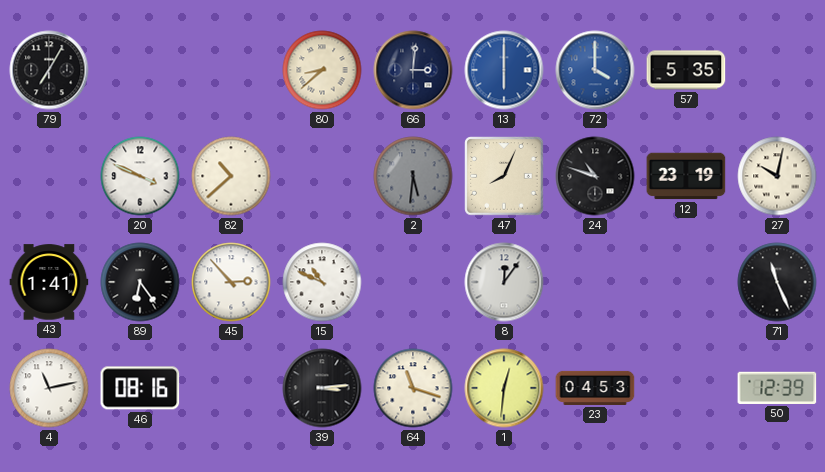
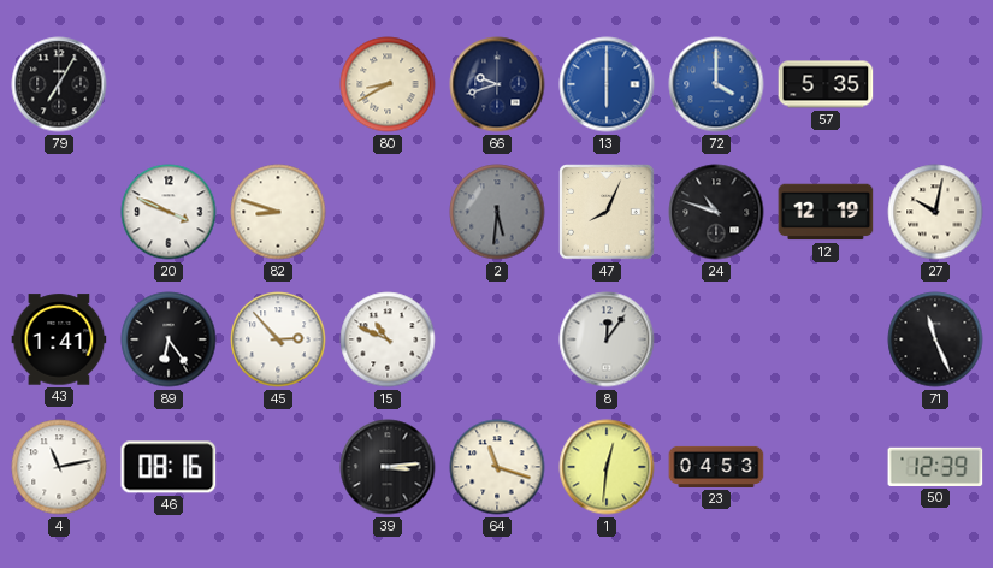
80: 8:38 -> 8:40 (388, 84)
66: 3:01 -> 9:42 (497, 84)
82: 10:38 -> 8:48 (278, 212)
12: 23:19 -> 12:19 (826, 212)
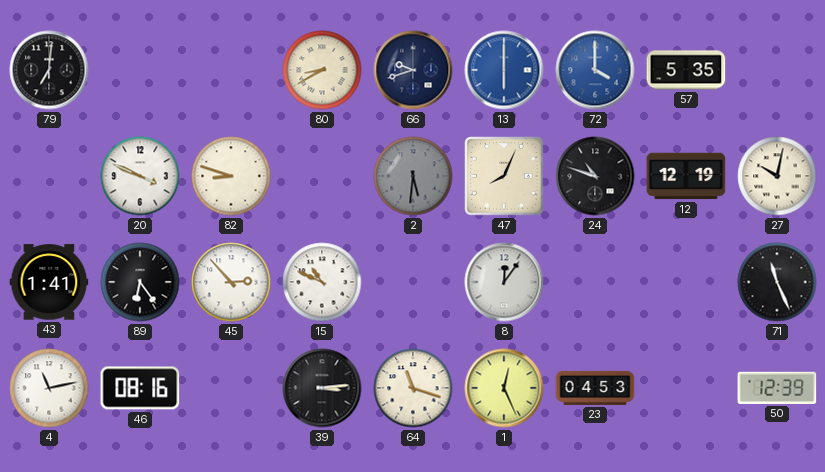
79: 7:05 -> 7:01 (49, 70)
1: 12:31 -> 12:26 (504, 388)
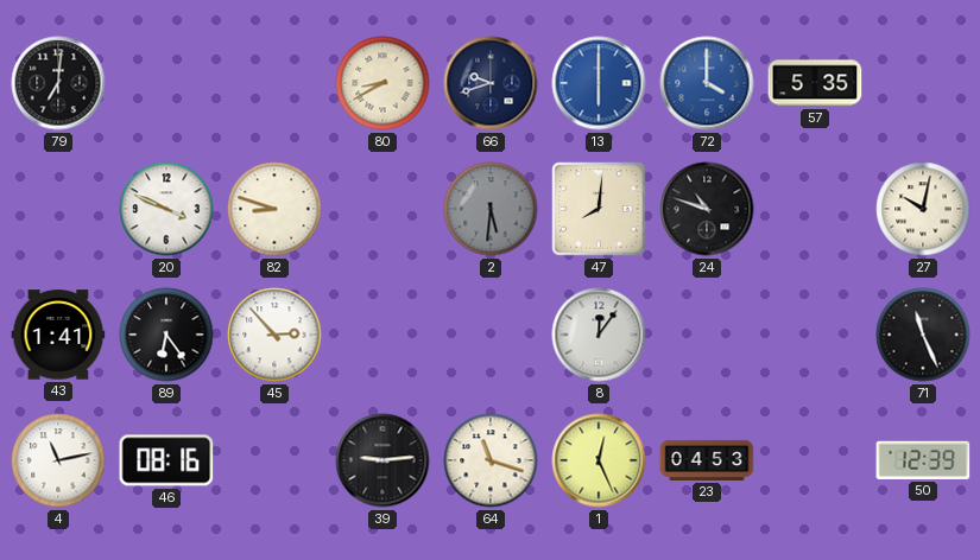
47: 8:04 -> 8:01 (599, 209)
12: 12:19 -> none (686, 176)
15: 10:49 -> none (322, 282)
39: 3:14 -> 9:14 (382, 460)
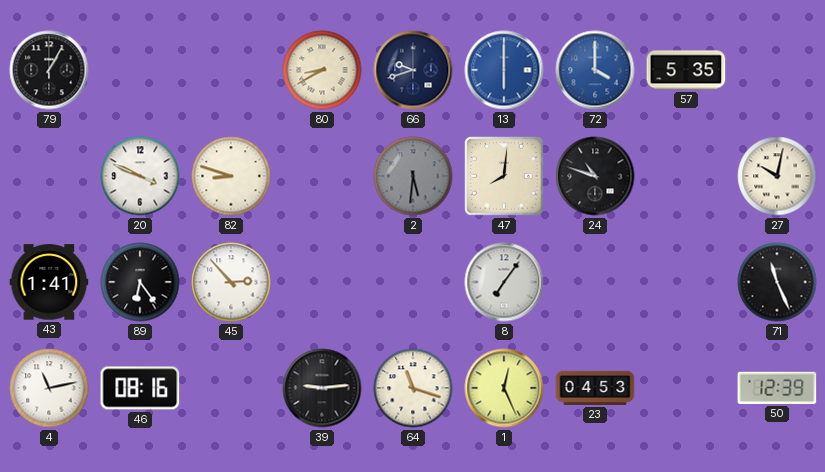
79: 7:01 -> 1:05 (49, 70)
8: 12:06 -> 7:06 (504, 282)
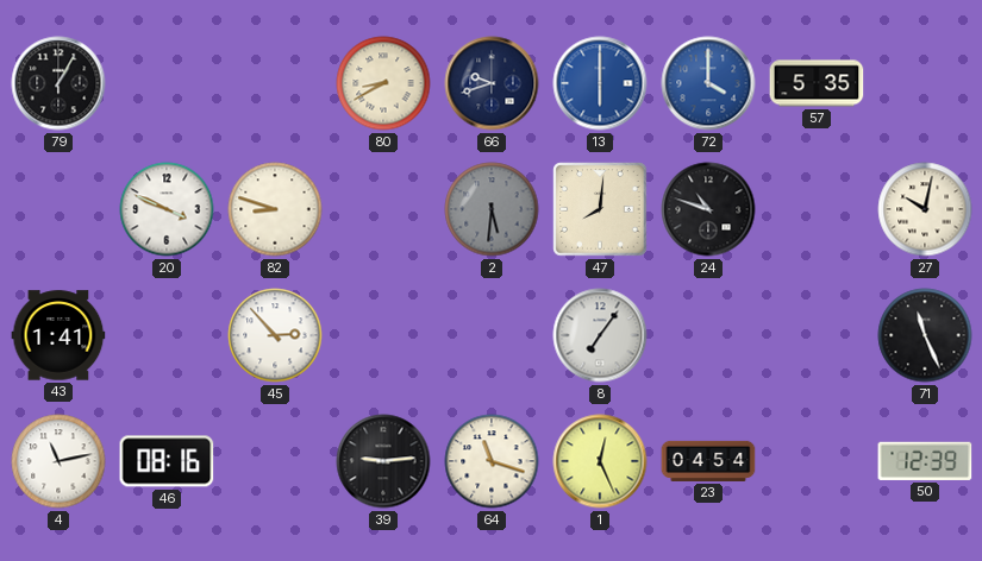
89: 6:24 -> none (140, 282)
23: 04:53 -> 04:54 (708, 461)
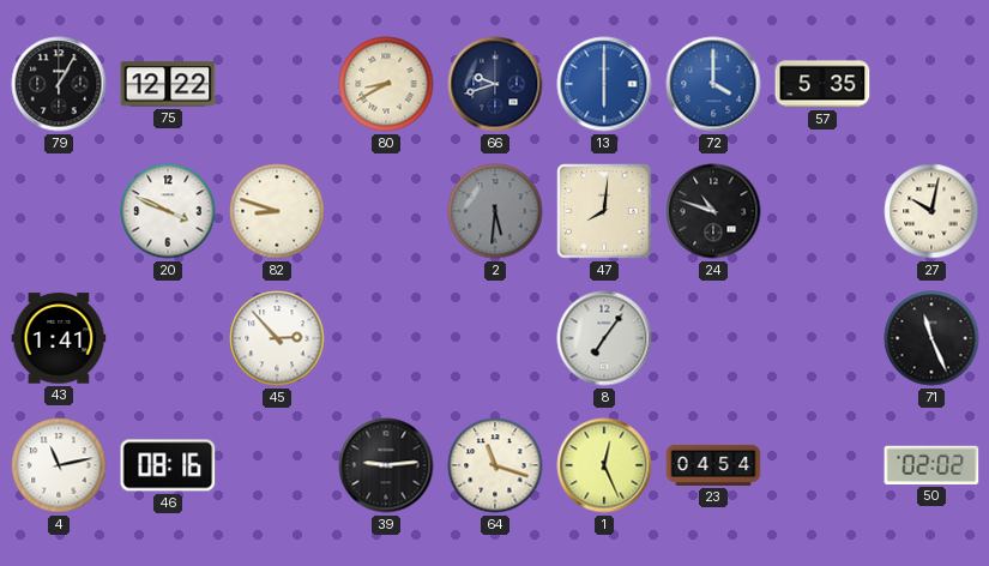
75: none -> 12:22 (168, 84)
50: 12:39 -> 02:02 (931, 465)
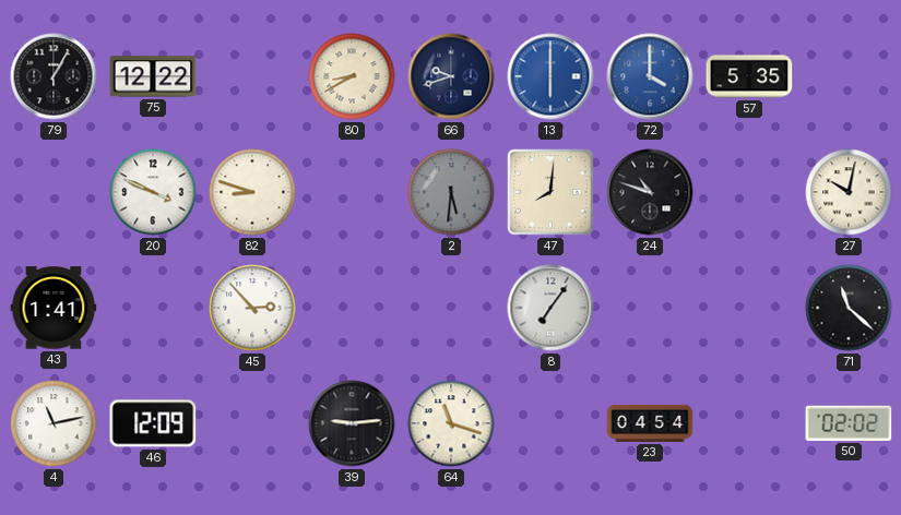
71: 11:26 -> 11:22 (849, 308)
46: 08:16 -> 12:09 (153, 423)
1: 12:26 -> none (604, 465)
